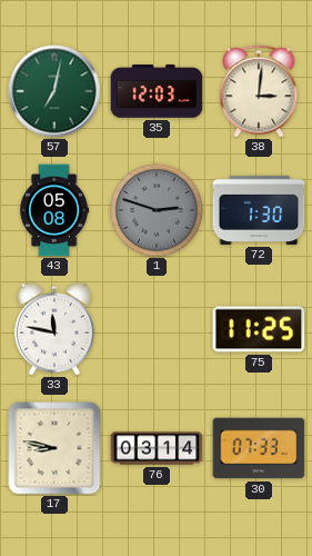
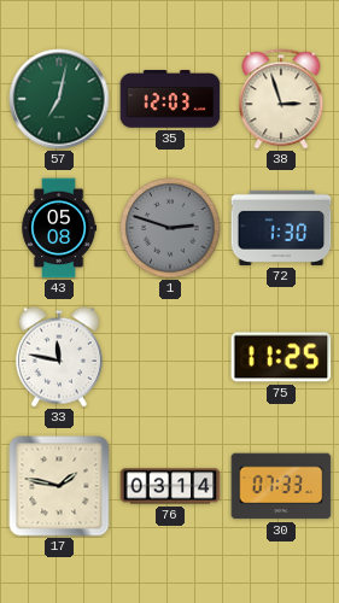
38: 3:01 -> 2:57 (281, 99)
17: 8:47 -> 1:47 (59, 486)
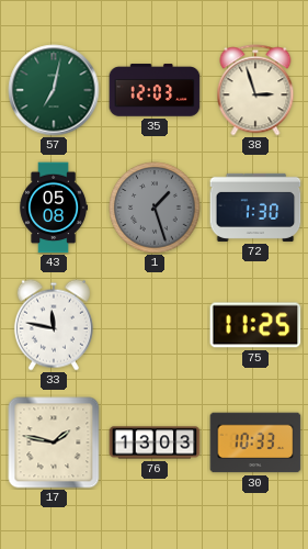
1: 2:48 -> 1:27 (155, 208)
76: 03:14 -> 13:03 (155, 442)
30: 07:33 -> 10:33 (255, 442)
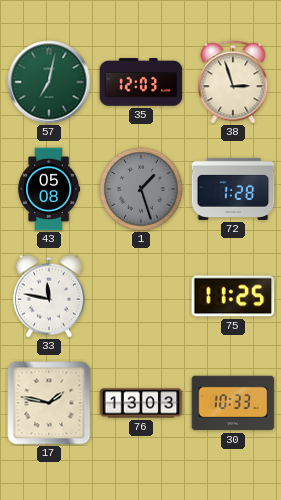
72: 1:30 -> 1:28 (233, 189)
